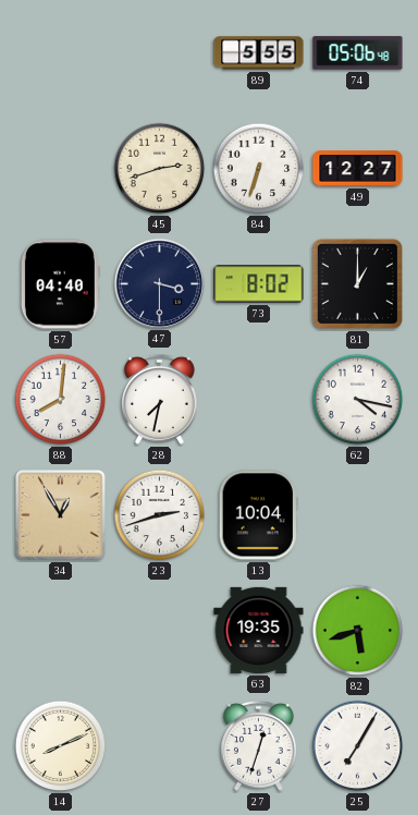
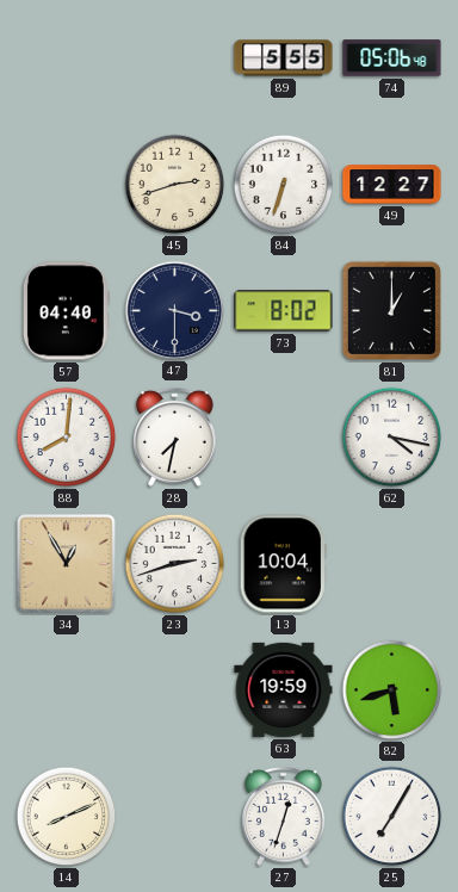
63: 19:35 -> 19:59 (284, 689)
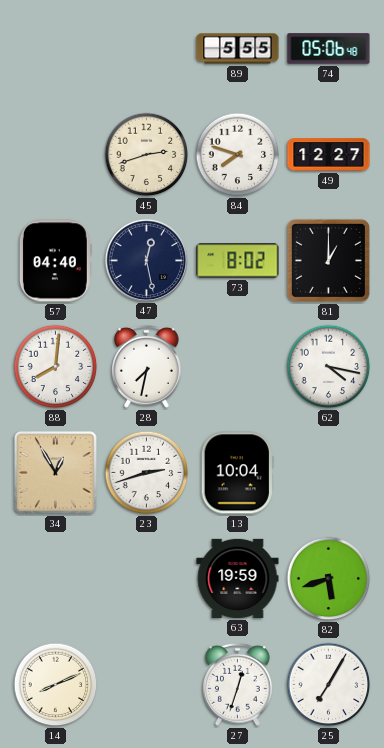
84: 6:33 -> 7:48 (238, 155)
47: 3:30 -> 12:28 (146, 260)
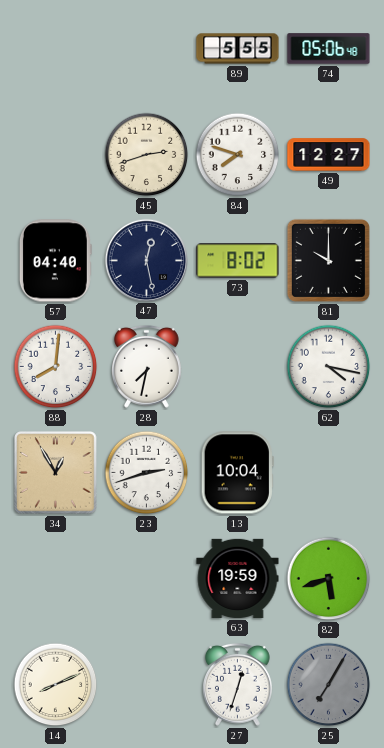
81: 1:00 -> 10:00 (328, 260)
25 dial: white -> grey (329, 685)
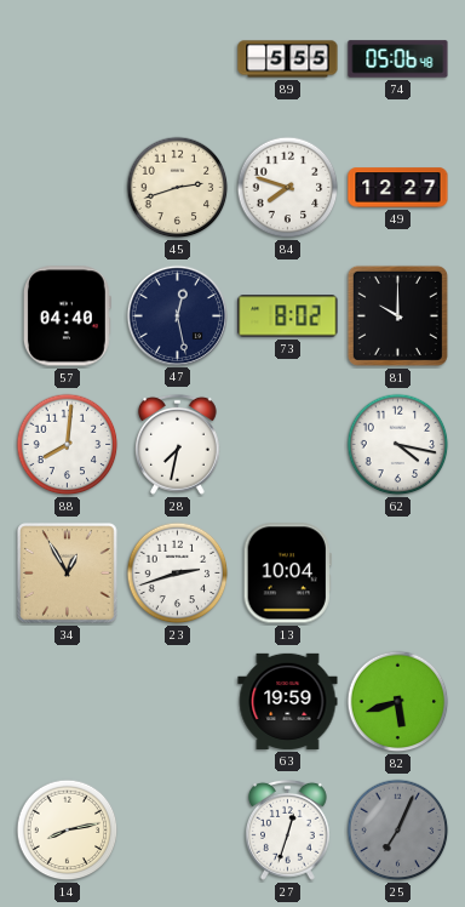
14: 8:11 -> 8:13 (68, 831)
25: 7:05 -> 7:04 (398, 831)
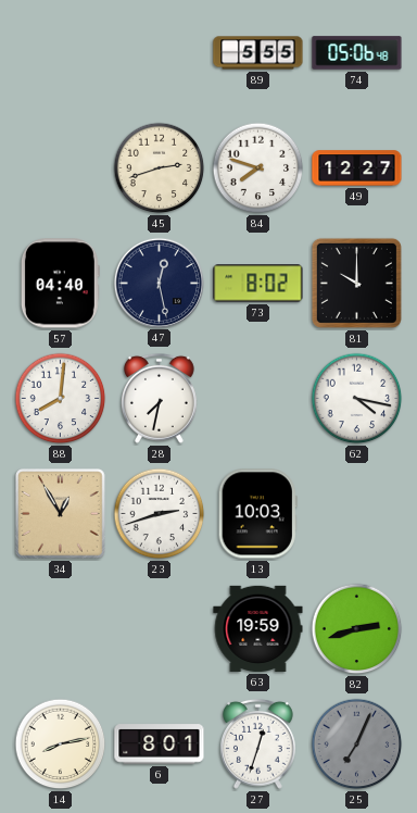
13: 10:04 -> 10:03 (257, 514)
82: 5:42 -> 2:42 (357, 629)
6: none -> 8:01 (160, 745)
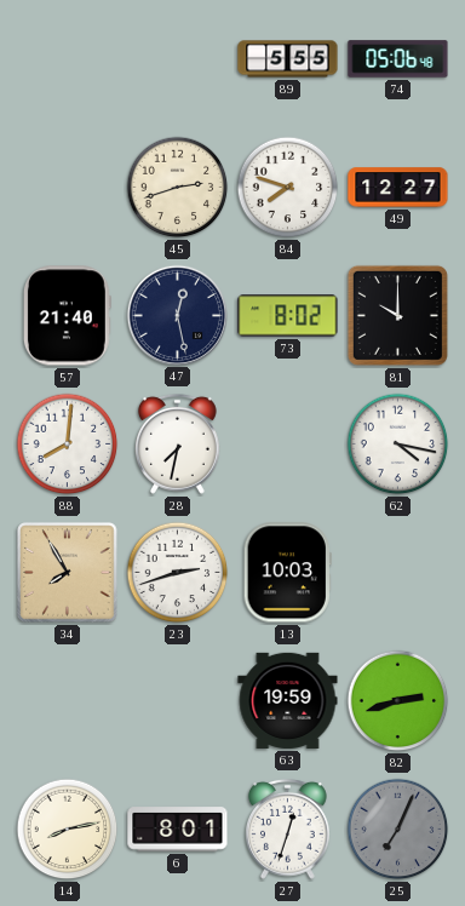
57: 04:40 -> 21:40 (67, 316)
34: 12:55 -> 7:55 (68, 573)
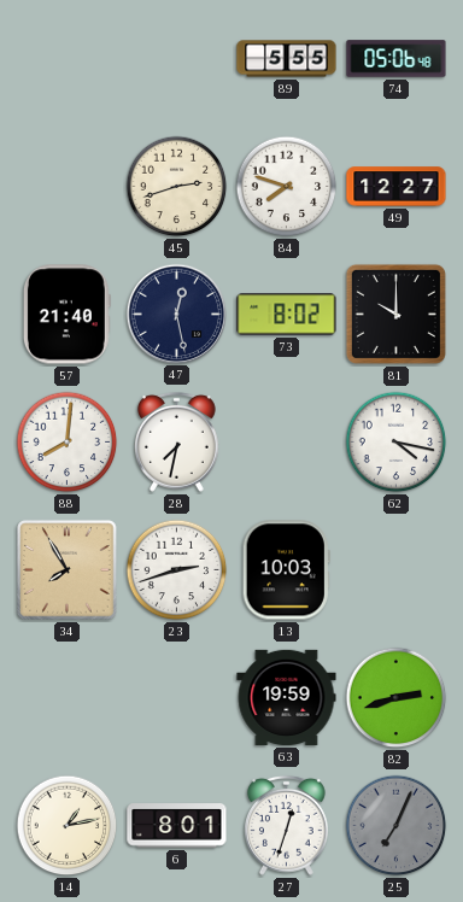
14: 8:13 -> 1:13 (68, 826)
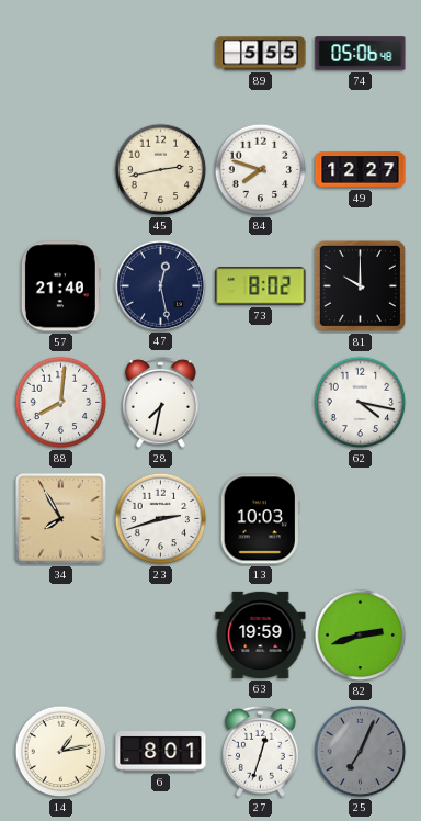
45: 2:42 -> 2:43 (161, 170)
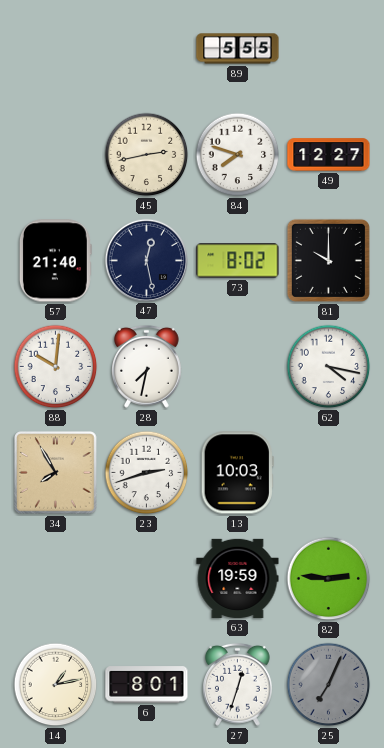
74: 05:06 -> none (361, 54)
88: 8:01 -> 10:01 (56, 367)
82: 2:42 -> 2:46 (329, 579)
